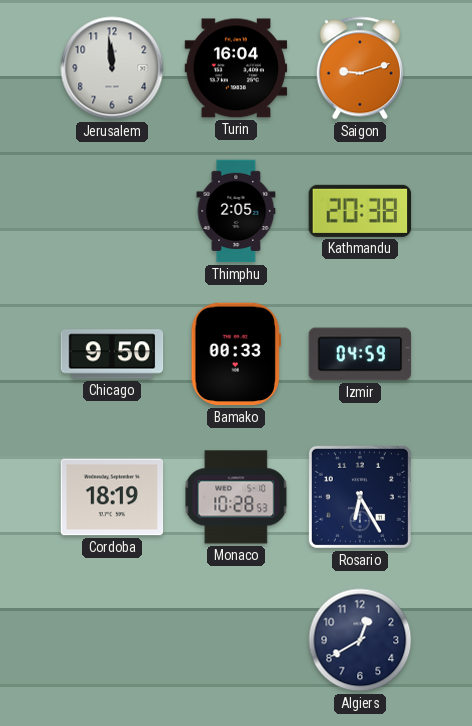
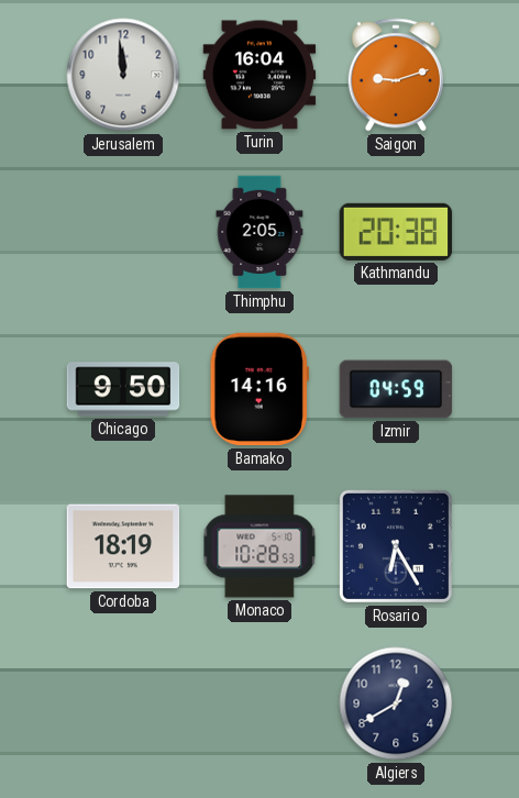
Bamako: 00:33 -> 14:16 (259, 389)
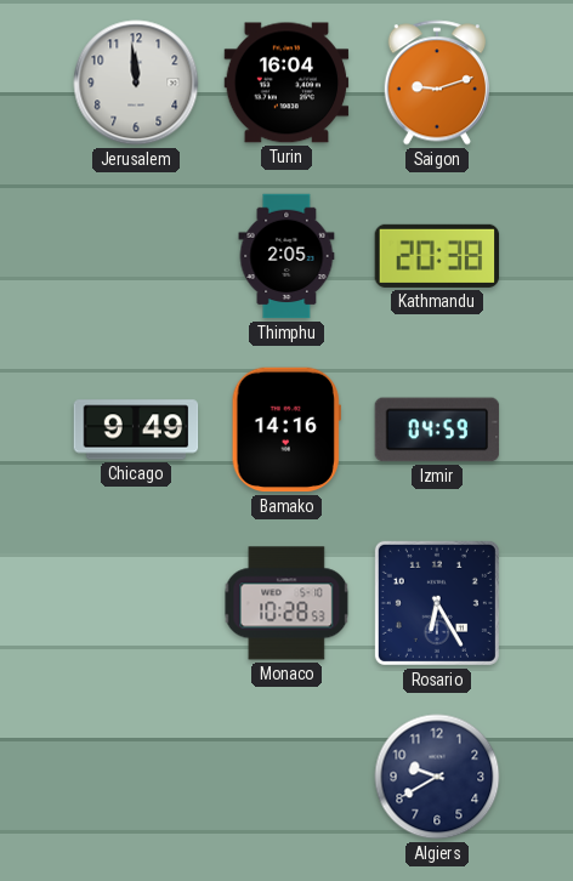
Chicago: 9:50 -> 9:49 (136, 430)
Cordoba: 18:19 -> none (123, 546)
Algiers: 12:40 -> 9:40 (437, 777)
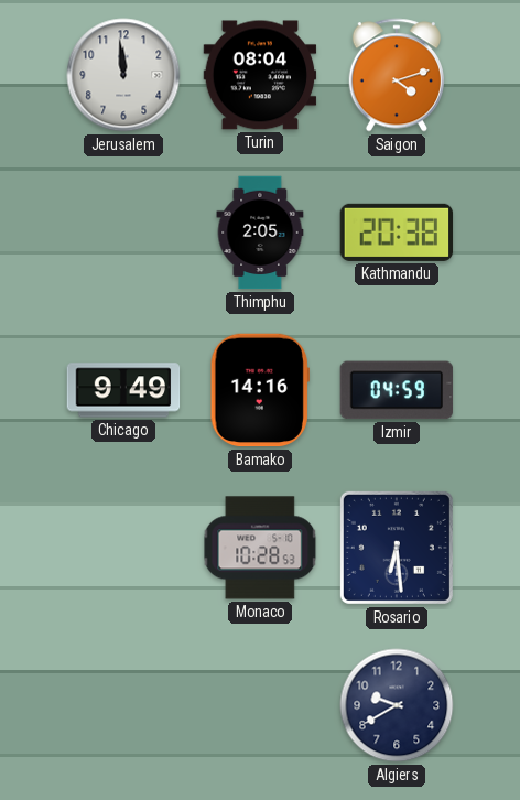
Turin: 16:04 -> 08:04 (260, 75)
Saigon: 9:12 -> 4:12 (397, 75)
Rosario: 6:25 -> 6:29 (397, 548)
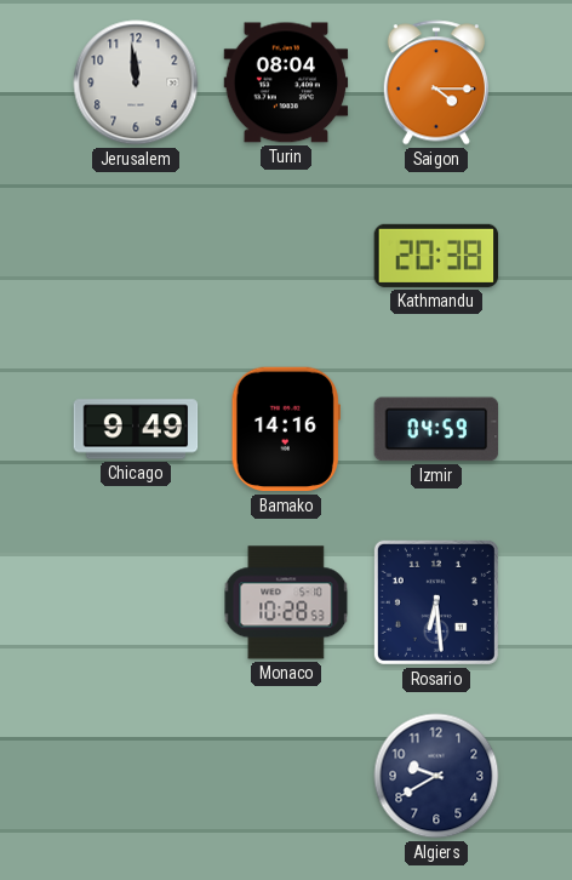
Saigon: 4:12 -> 4:15 (436, 82)
Thimphu: 2:05 -> none (260, 233)
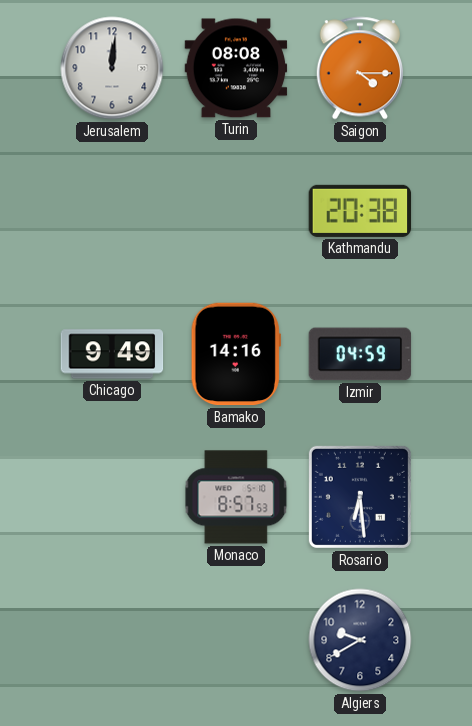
Jerusalem: 11:59 -> 12:01 (112, 68)
Turin: 08:04 -> 08:08 (236, 68)
Monaco: 10:28 -> 8:57 (236, 497)
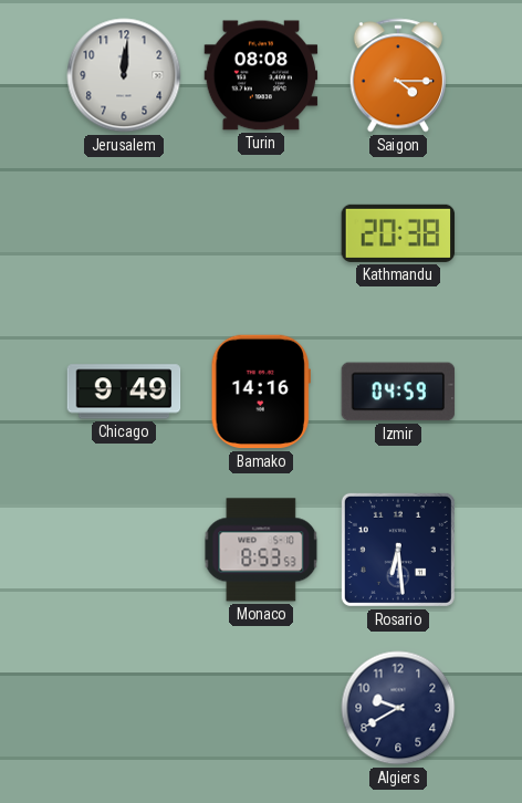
Monaco: 8:57 -> 8:53 (261, 550)
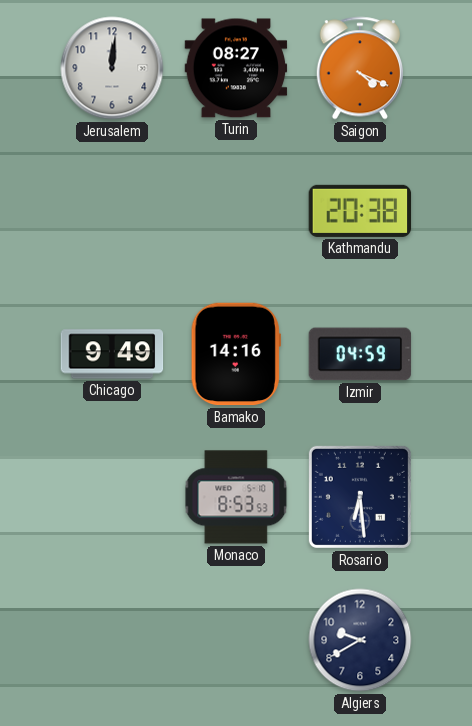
Turin: 08:08 -> 08:27 (236, 68)
Saigon: 4:15 -> 4:19 (360, 68)
